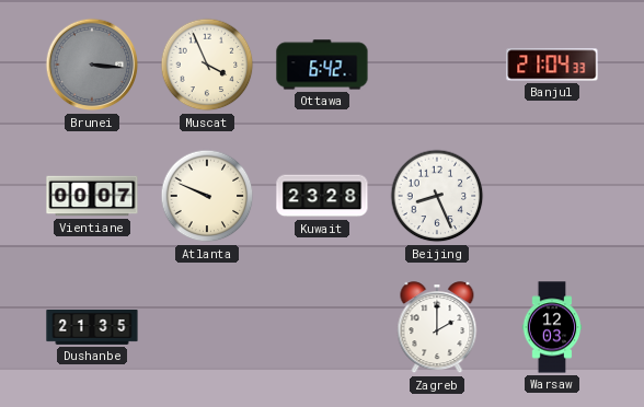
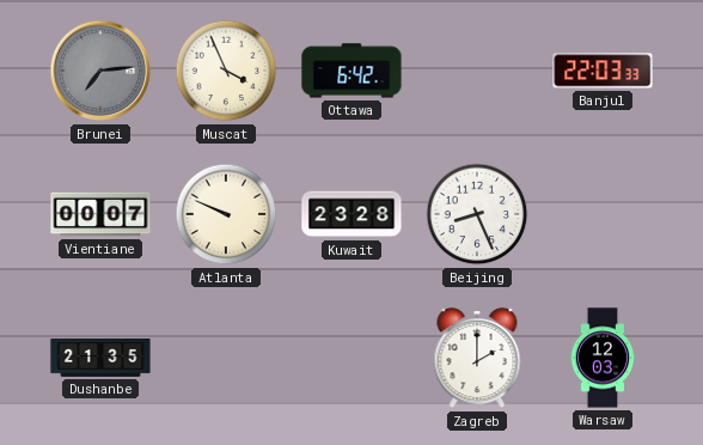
Brunei: 3:16 -> 7:14 (100, 71)
Banjul: 21:04 -> 22:03 (603, 71)
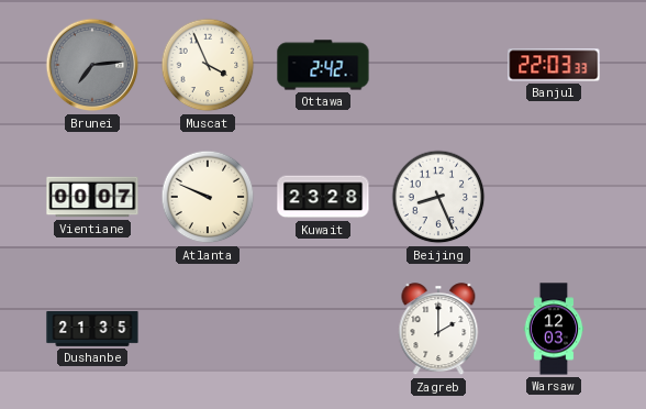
Ottawa: 6:42 -> 2:42 (323, 65)
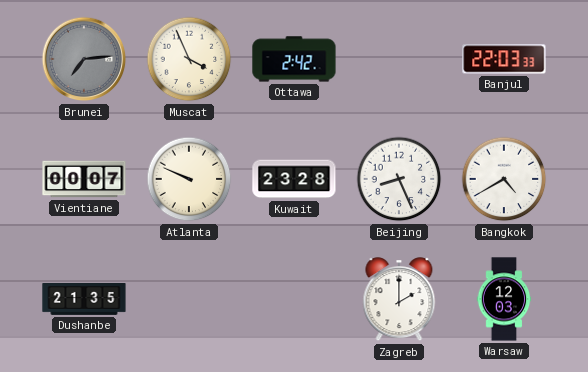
Bangkok: none -> 4:40 (504, 179)
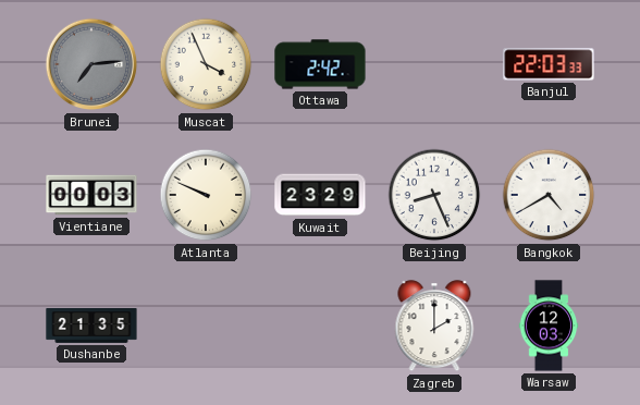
Vientiane: 00:07 -> 00:03 (91, 195)
Kuwait: 23:28 -> 23:29 (320, 195)
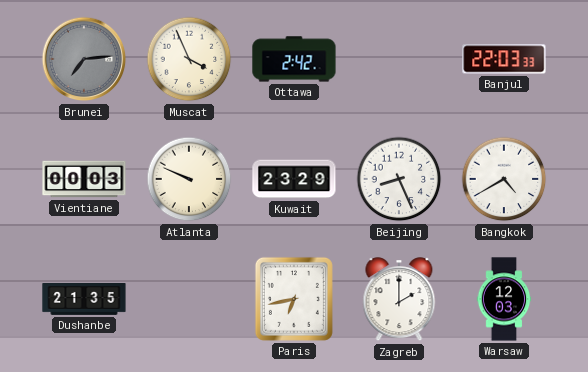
Paris: none -> 6:43 (294, 299)
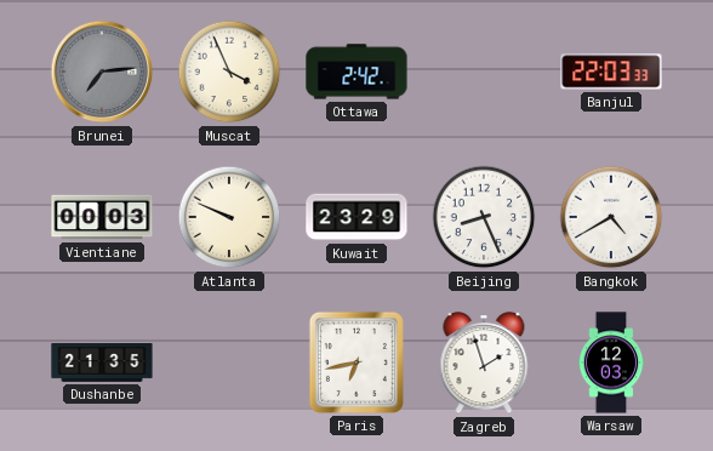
Zagreb: 2:00 -> 1:57 (484, 364)
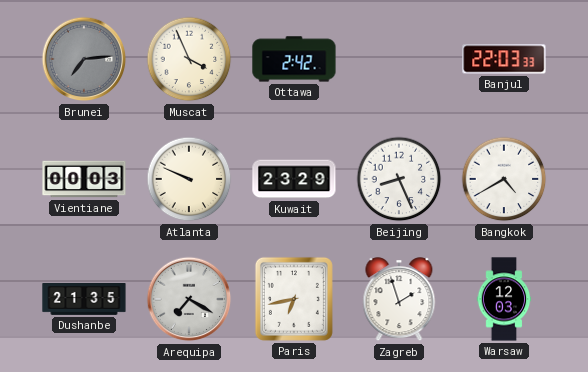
Arequipa: none -> 7:20 (189, 299)
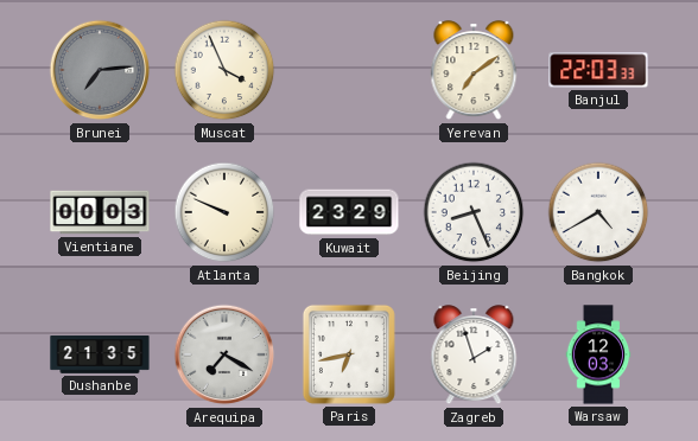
Ottawa: 2:42 -> none (294, 59)
Yerevan: none -> 7:09 (474, 71)
